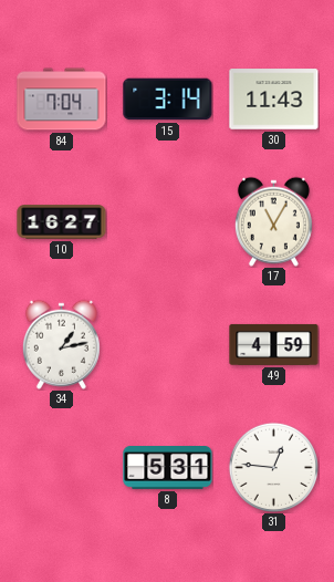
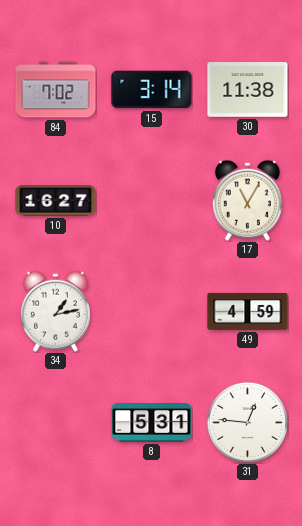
84: 7:04 -> 7:02 (56, 90)
30: 11:43 -> 11:38 (248, 90)
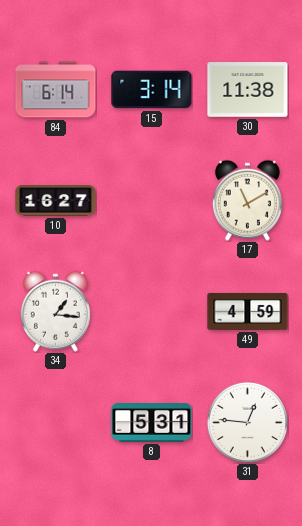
84: 7:02 -> 6:14 (56, 90)
17: 11:05 -> 11:10 (247, 200)
34: 1:13 -> 1:16 (55, 311)
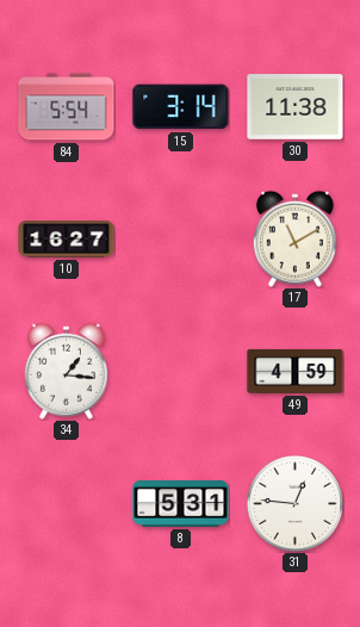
84: 6:14 -> 5:54 (67, 107)
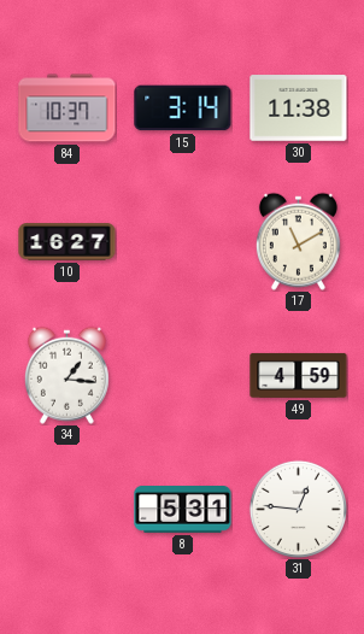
84: 5:54 -> 10:37 (67, 108)
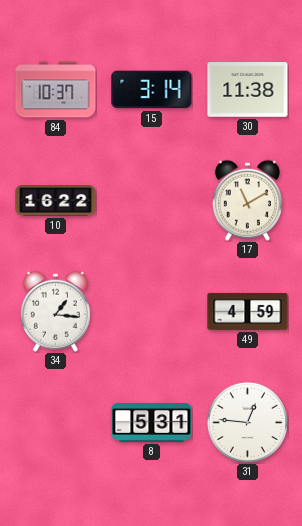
10: 16:27 -> 16:22 (56, 201)
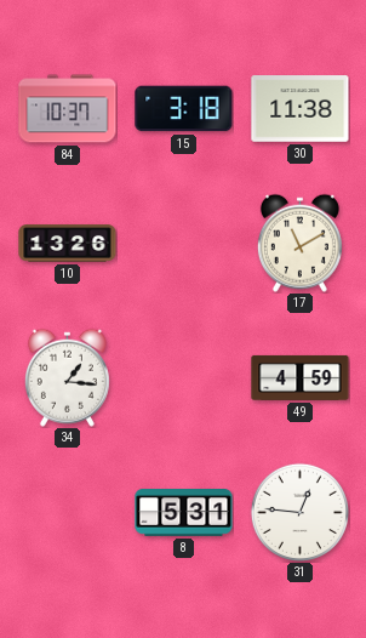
15: 3:14 -> 3:18 (184, 109)
10: 16:22 -> 13:26 (68, 244)
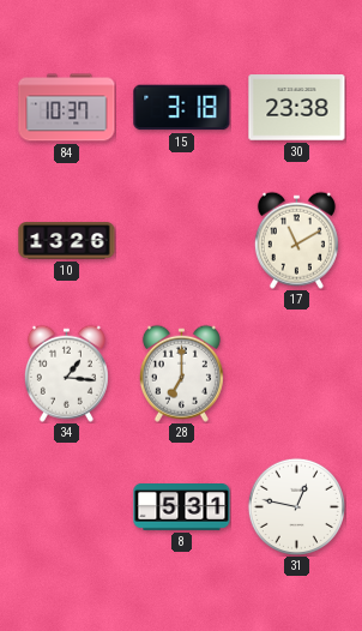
30: 11:38 -> 23:38 (297, 108)
28: none -> 7:00 (181, 373)
49: 4:59 -> none (301, 377)
31: 12:46 -> 12:47 (296, 506)
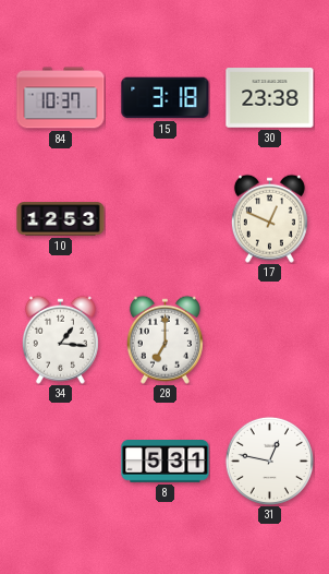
10: 13:26 -> 12:53 (61, 219)
17: 11:10 -> 12:49 (269, 218)
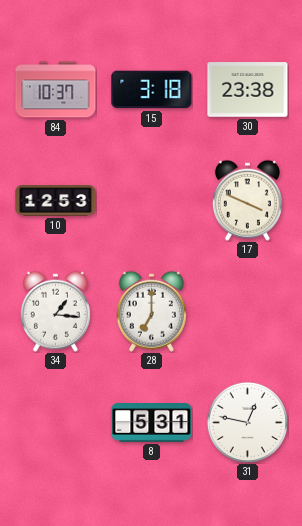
17: 12:49 -> 3:49 (247, 200)
